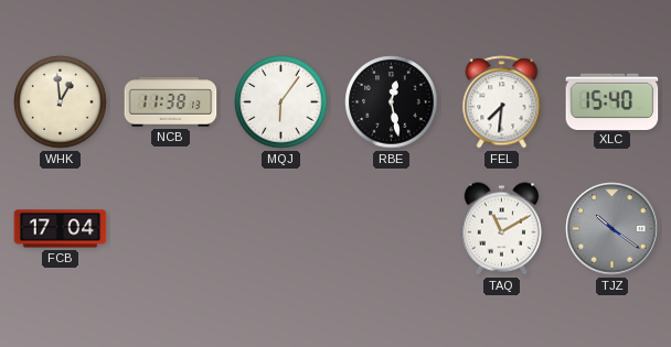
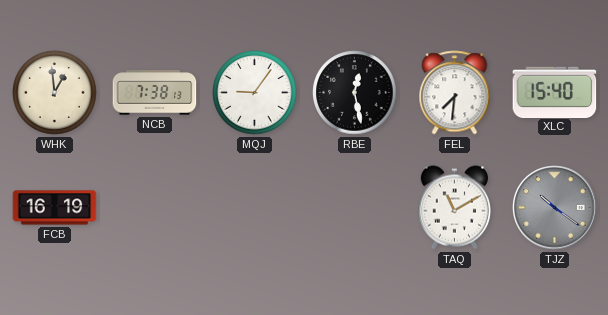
NCB: 11:38 -> 7:38 (155, 93)
MQJ: 6:06 -> 9:06 (255, 93)
FCB: 17:04 -> 16:19 (55, 208)
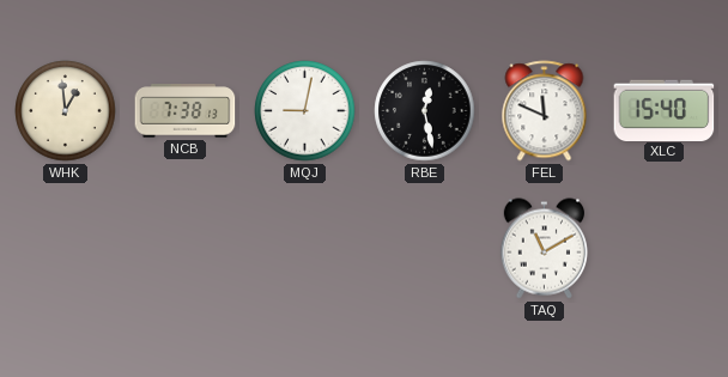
MQJ: 9:06 -> 9:02 (305, 111)
FEL: 7:31 -> 11:49 (545, 111)
FCB: 16:19 -> none (55, 208)
TJZ: 10:21 -> none (555, 208)
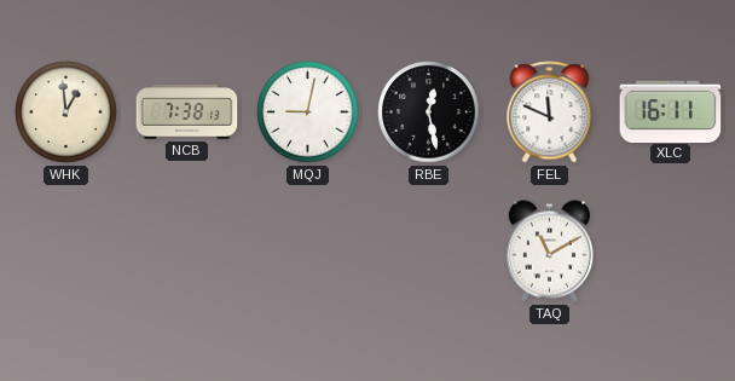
XLC: 15:40 -> 16:11 (671, 111)
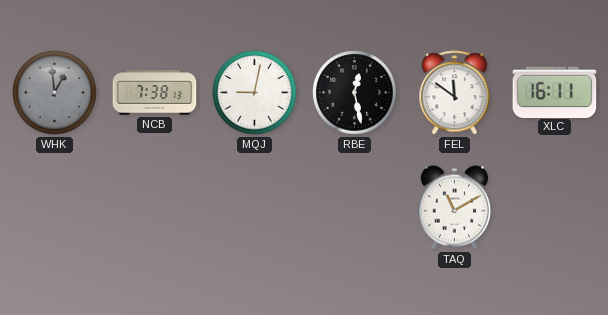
WHK dial: cream -> grey (55, 93)
FEL: 11:49 -> 11:51 (455, 93)
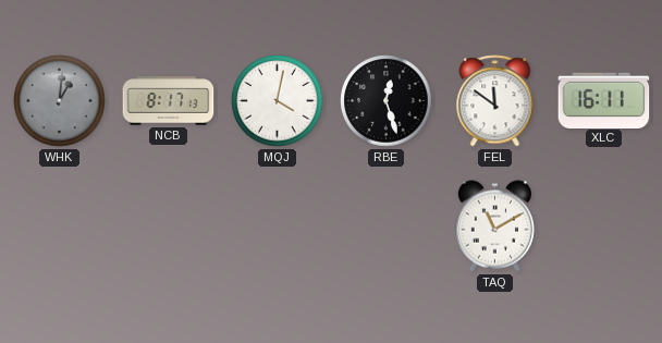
WHK: 12:59 -> 1:01 (60, 101)
NCB: 7:38 -> 8:17 (169, 101)
MQJ: 9:02 -> 4:02 (278, 101)
RBE: 12:28 -> 12:27 (387, 101)
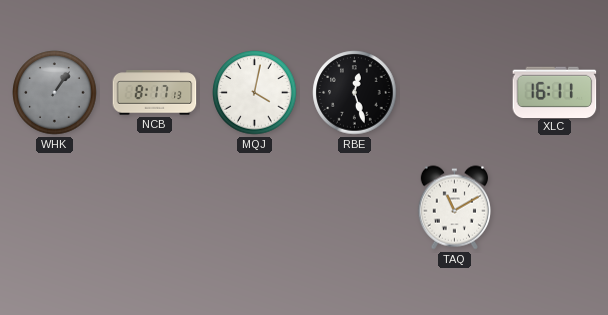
WHK: 1:01 -> 1:06 (55, 93)
FEL: 11:51 -> none (495, 101)
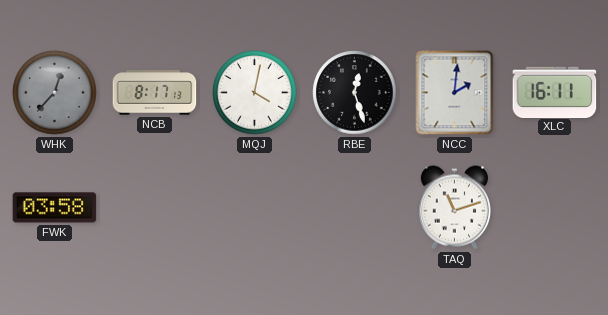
WHK: 1:06 -> 12:37 (55, 93)
NCC: none -> 2:01 (455, 93)
FWK: none -> 03:58 (55, 208)
TAQ: 11:10 -> 11:12 (454, 208)
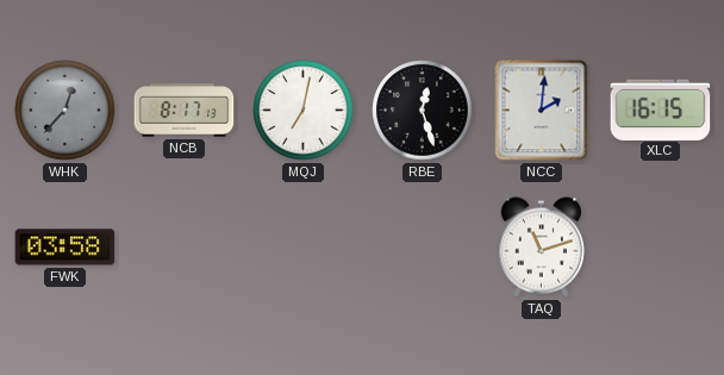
MQJ: 4:02 -> 7:02 (304, 111)
XLC: 16:11 -> 16:15 (661, 110)
